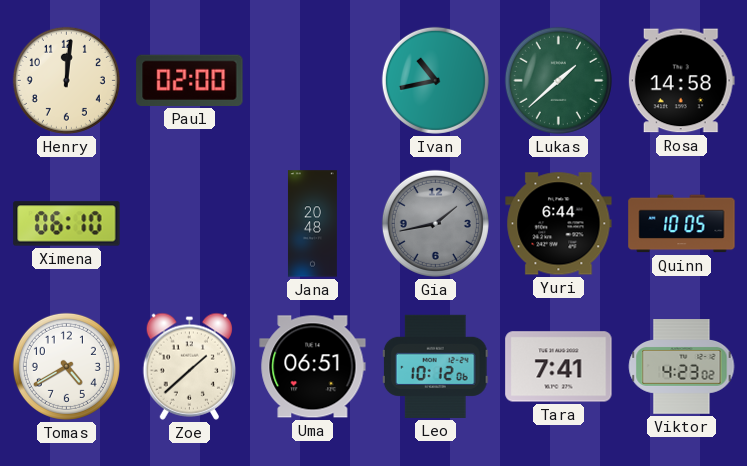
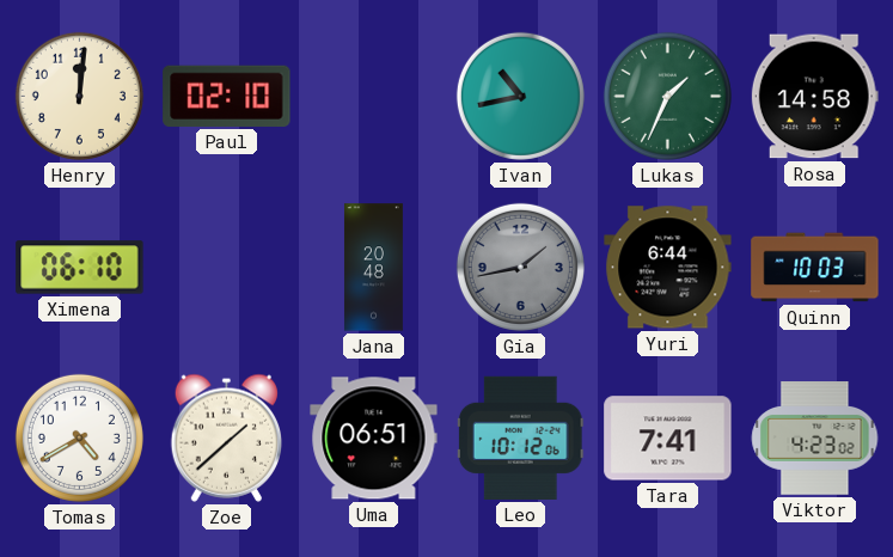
Paul: 02:00 -> 02:10 (227, 96)
Lukas: 1:38 -> 1:34 (667, 96)
Quinn: 10:05 -> 10:03 (815, 268)
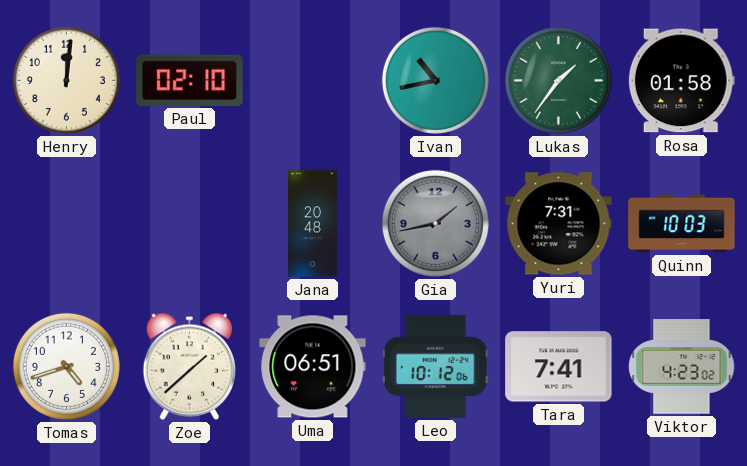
Lukas: 1:34 -> 1:36 (558, 80)
Rosa: 14:58 -> 01:58 (681, 81)
Ximena: 06:10 -> none (80, 268)
Yuri: 6:44 -> 7:31 (559, 224)
Tomas: 4:40 -> 4:42 (66, 366)
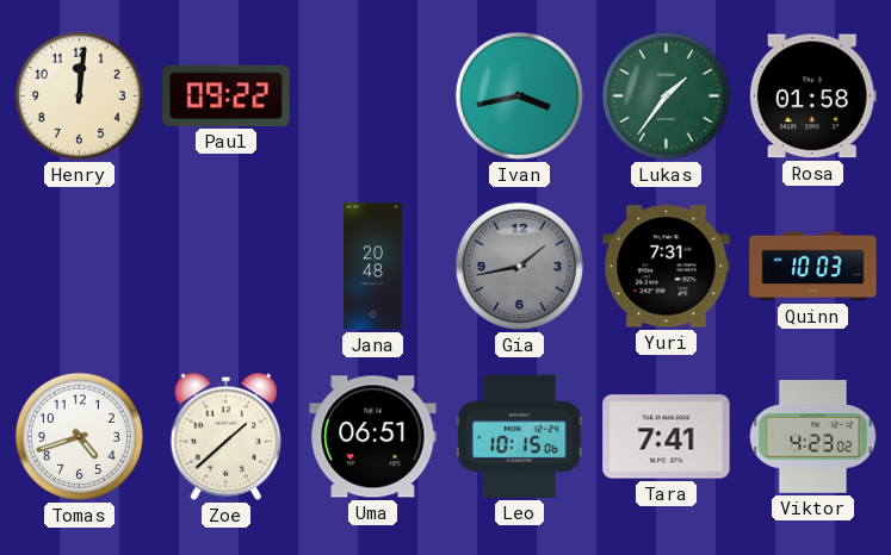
Paul: 02:10 -> 09:22 (227, 95)
Ivan: 10:43 -> 3:43 (519, 95)
Leo: 10:12 -> 10:15 (519, 436)
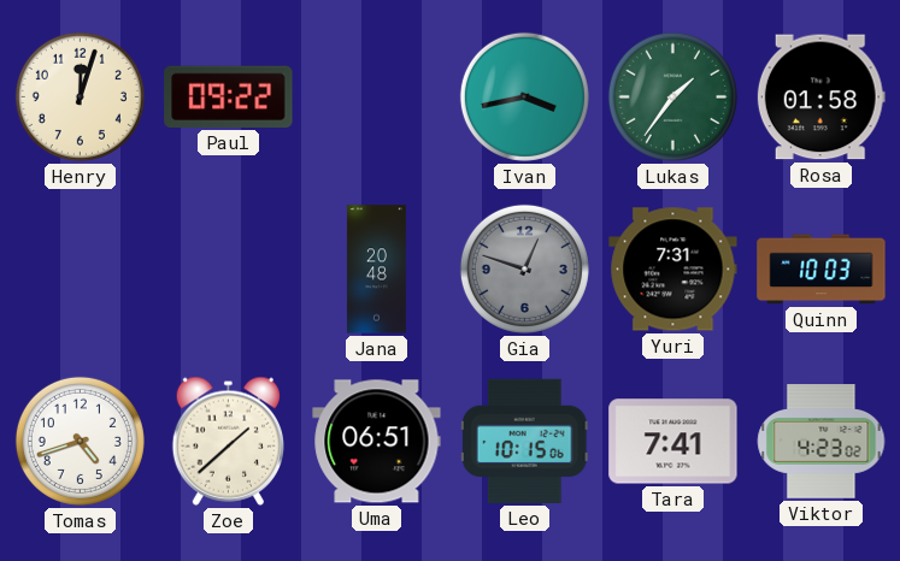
Henry: 12:01 -> 12:03 (80, 96)
Gia: 1:43 -> 12:48 (524, 268)
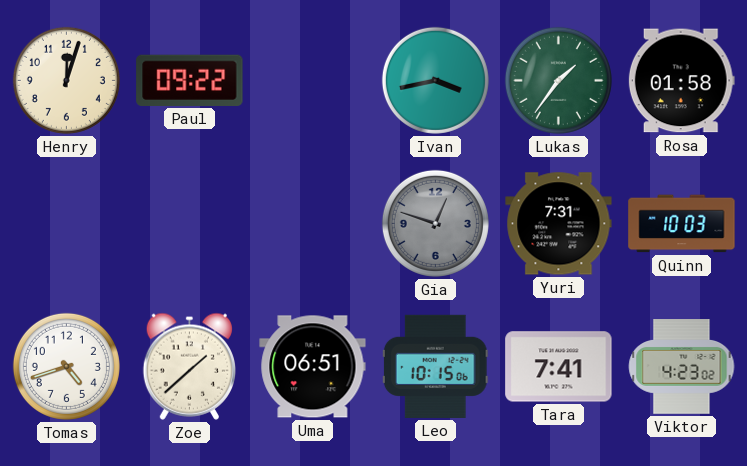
Jana: 20:48 -> none (376, 270)
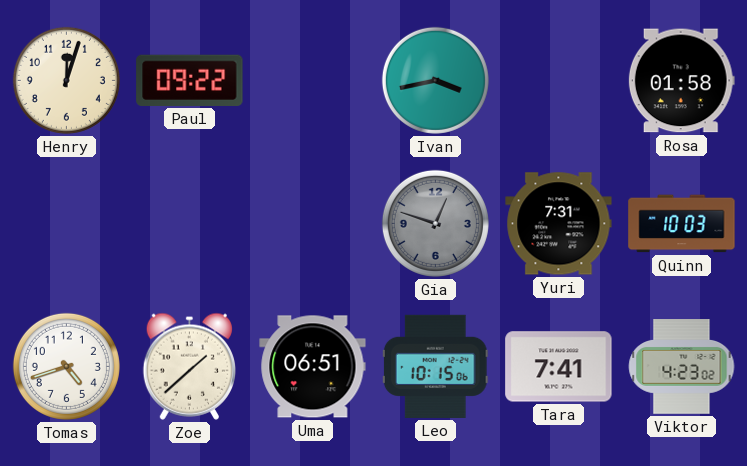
Lukas: 1:36 -> none (558, 80)
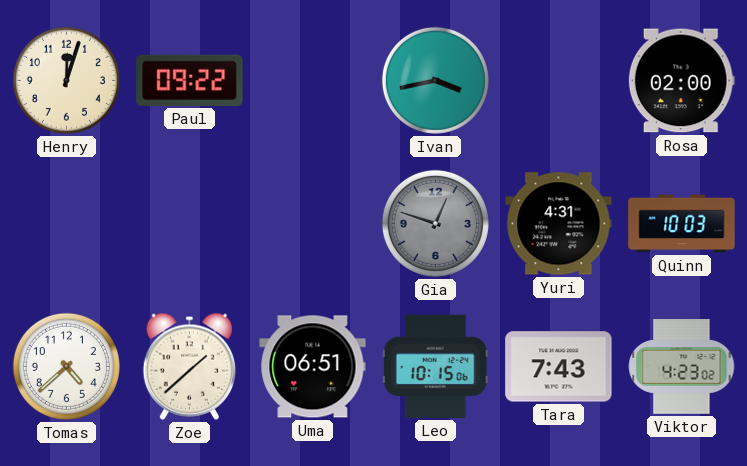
Rosa: 01:58 -> 02:00 (681, 81)
Yuri: 7:31 -> 4:31 (559, 224)
Tomas: 4:42 -> 4:38 (66, 366)
Tara: 7:41 -> 7:43 (559, 367)
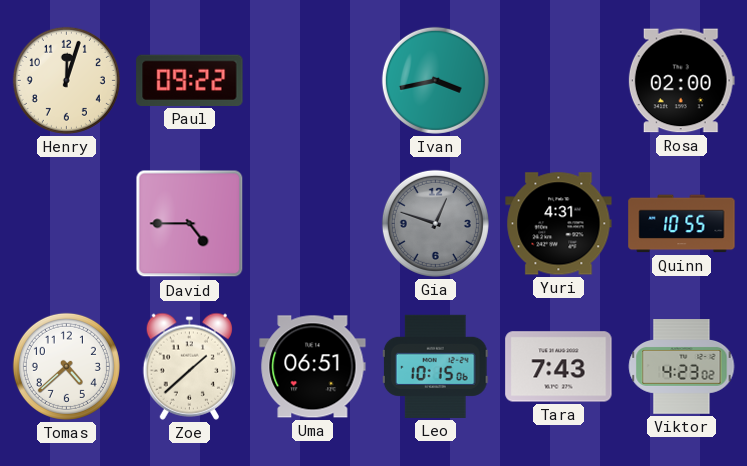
David: none -> 4:45 (190, 224)
Quinn: 10:03 -> 10:55 (682, 224)
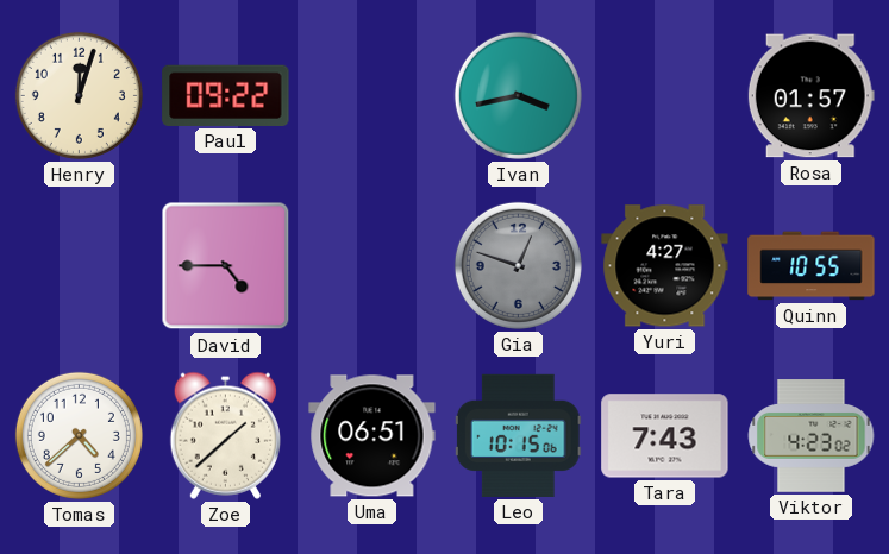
Rosa: 02:00 -> 01:57 (810, 96)
Yuri: 4:31 -> 4:27 (665, 266)
